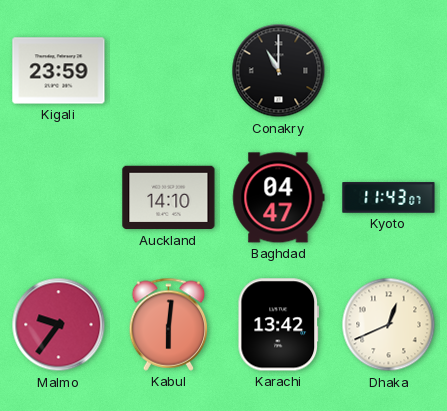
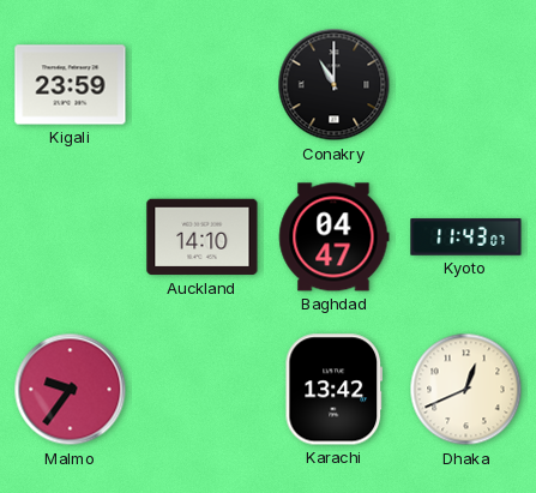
Kabul: 6:01 -> none (169, 324)
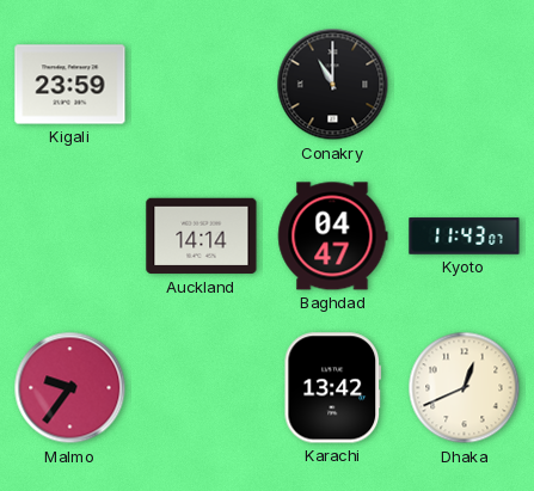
Auckland: 14:10 -> 14:14 (202, 237)
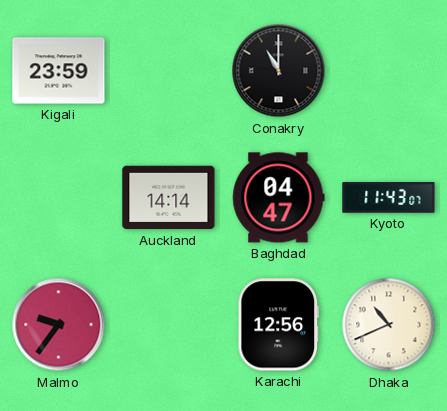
Karachi: 13:42 -> 12:56 (279, 325)
Dhaka: 12:41 -> 10:41 (389, 325)
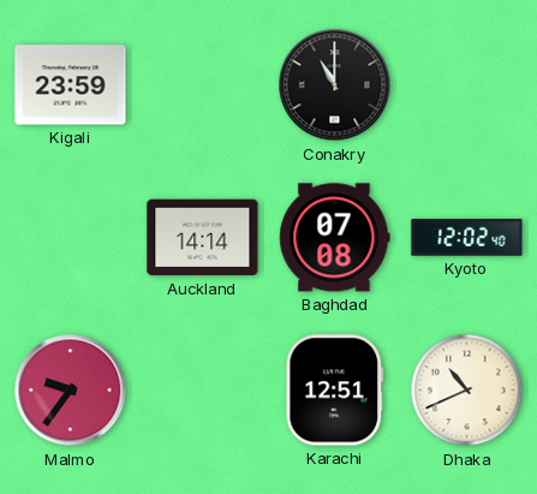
Baghdad: 04:47 -> 07:08 (335, 238)
Kyoto: 11:43 -> 12:02 (467, 238)
Karachi: 12:56 -> 12:51 (335, 391)
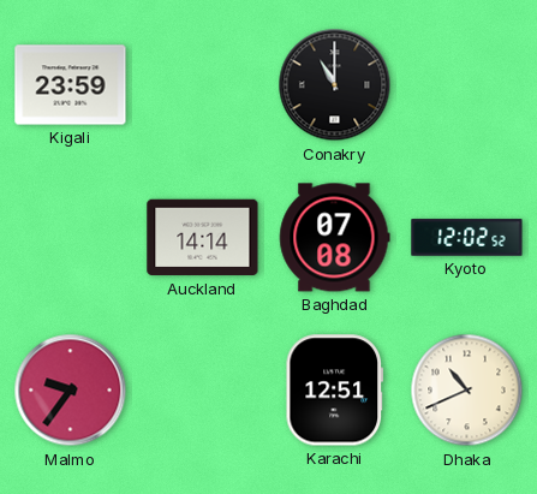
Kyoto: 12:02:40 -> 12:02:52 (467, 238)
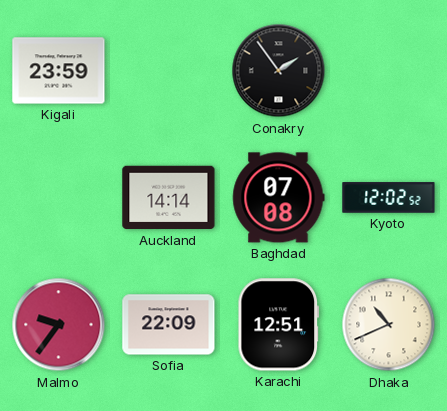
Conakry: 11:00 -> 1:54 (279, 71)
Sofia: none -> 22:09 (169, 325)
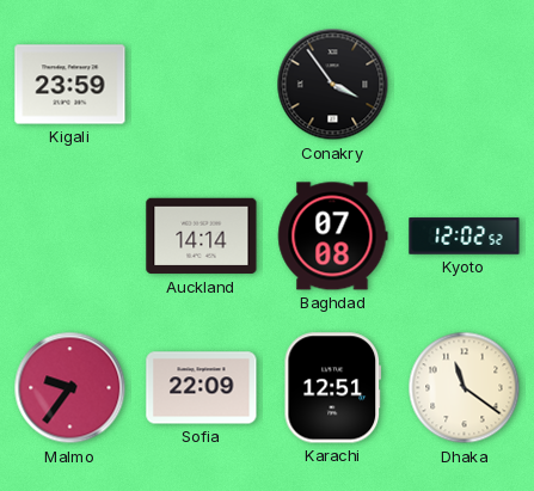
Conakry: 1:54 -> 3:54 (333, 85)
Dhaka: 10:41 -> 11:21 (465, 388)
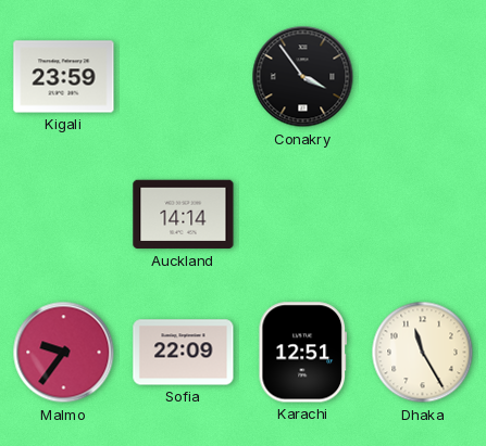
Baghdad: 07:08 -> none (333, 237)
Kyoto: 12:02 -> none (465, 237)
Dhaka: 11:21 -> 11:25 (423, 353)
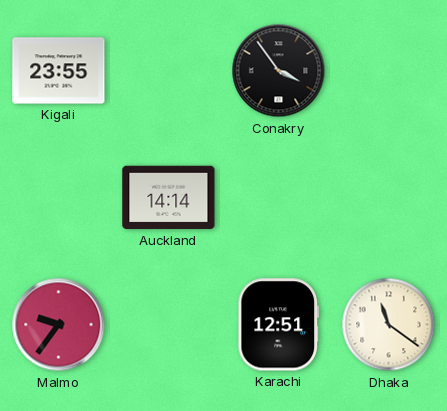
Kigali: 23:59 -> 23:55 (59, 71)
Sofia: 22:09 -> none (184, 353)
Dhaka: 11:25 -> 11:21 (389, 325)
